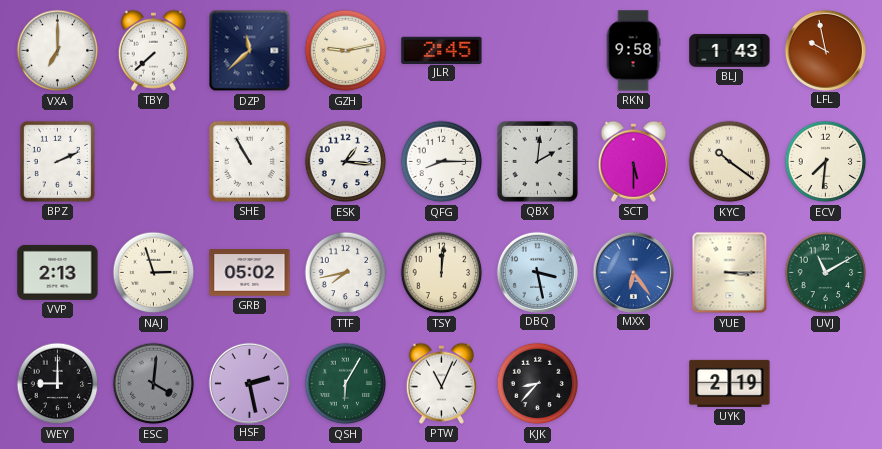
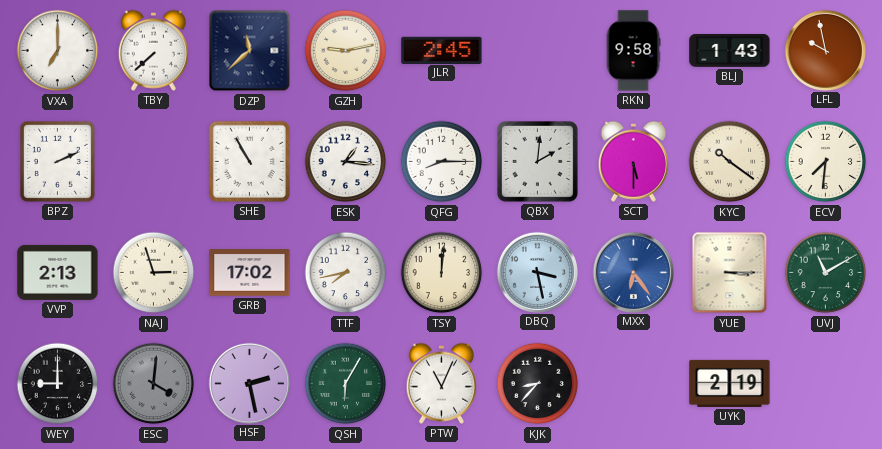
GRB: 05:02 -> 17:02 (250, 273)
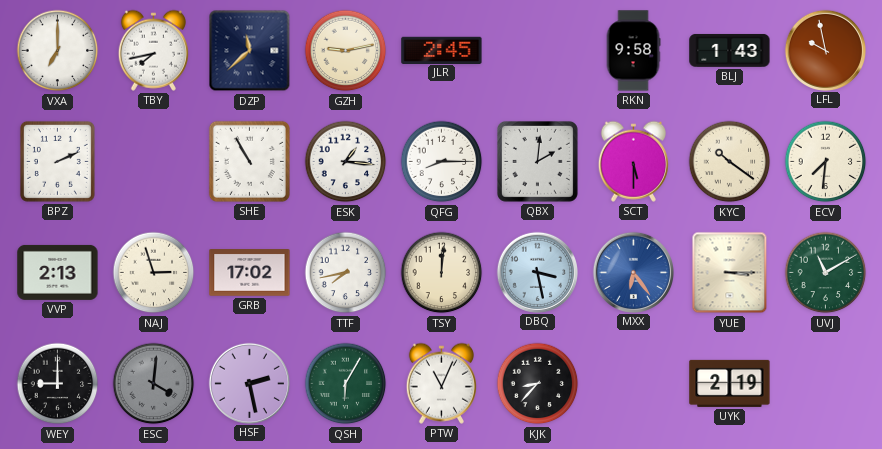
TBY: 7:38 -> 7:43 (153, 50)
